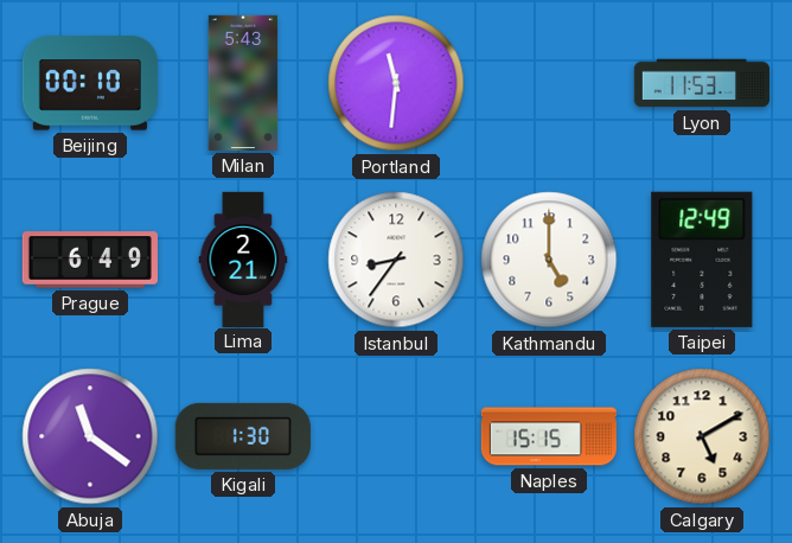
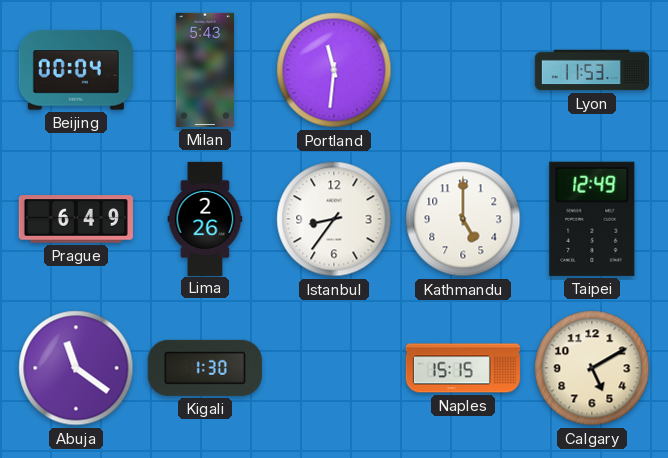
Beijing: 00:10 -> 00:04 (76, 70)
Lima: 2:21 -> 2:26 (205, 218)
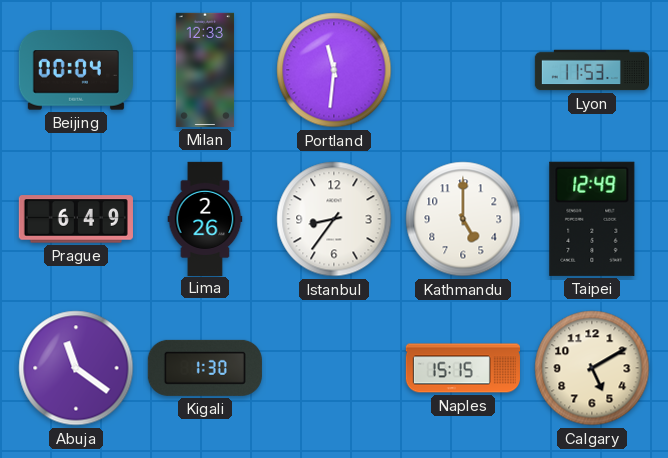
Milan: 5:43 -> 12:33 (205, 70)
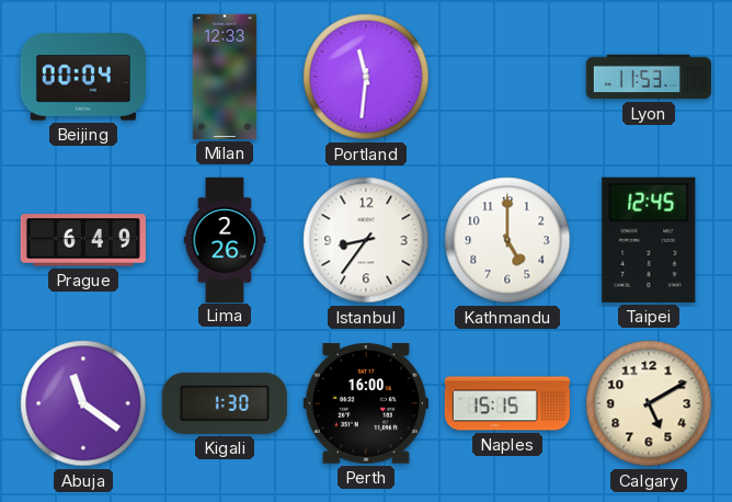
Taipei: 12:49 -> 12:45 (649, 240)
Perth: none -> 16:00 (366, 403)
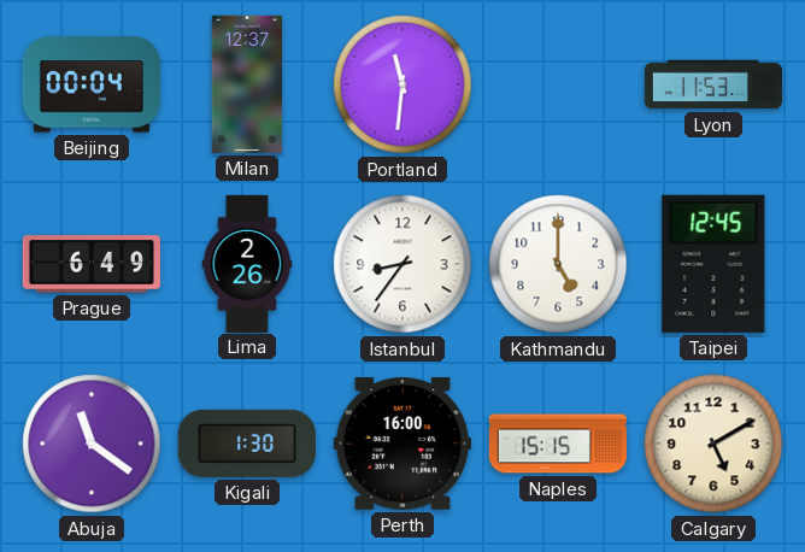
Milan: 12:33 -> 12:37 (247, 84)
